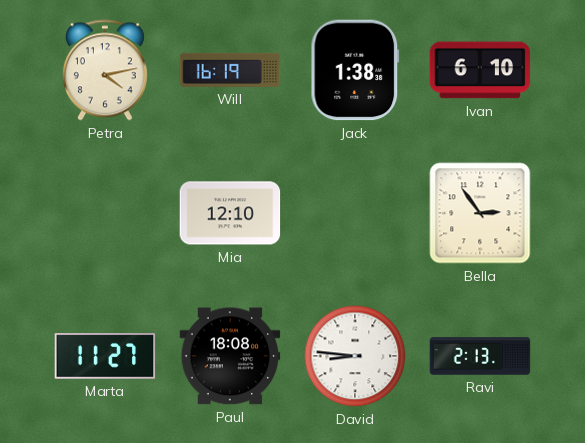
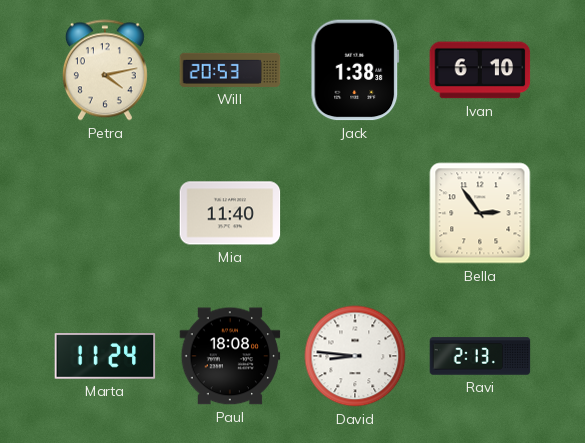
Will: 16:19 -> 20:53 (230, 70)
Mia: 12:10 -> 11:40 (230, 213)
Marta: 11:27 -> 11:24 (105, 357)
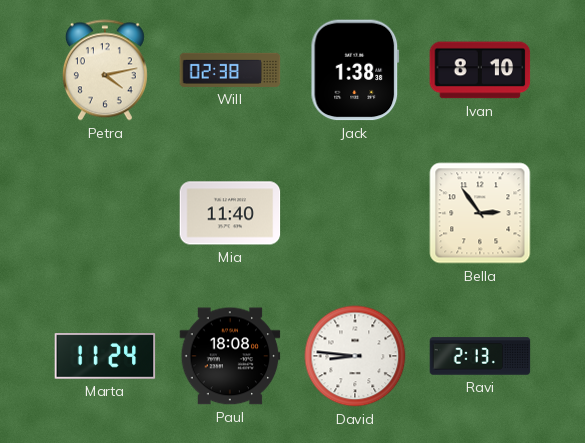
Will: 20:53 -> 02:38 (230, 70)
Ivan: 6:10 -> 8:10 (480, 70)
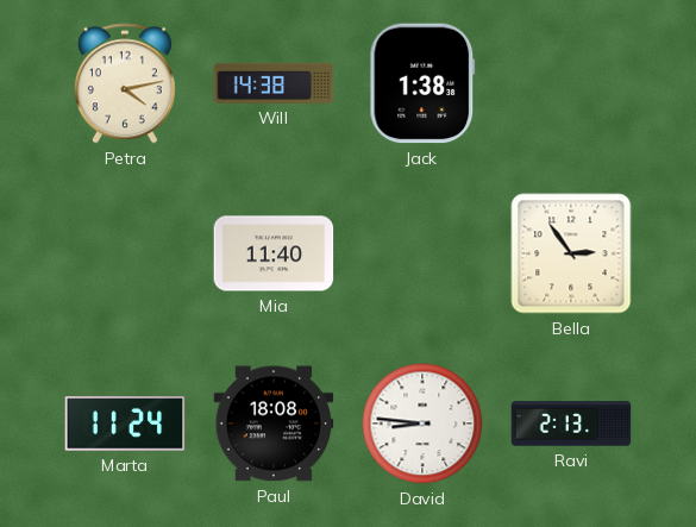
Will: 02:38 -> 14:38 (274, 83)
Ivan: 8:10 -> none (480, 70)
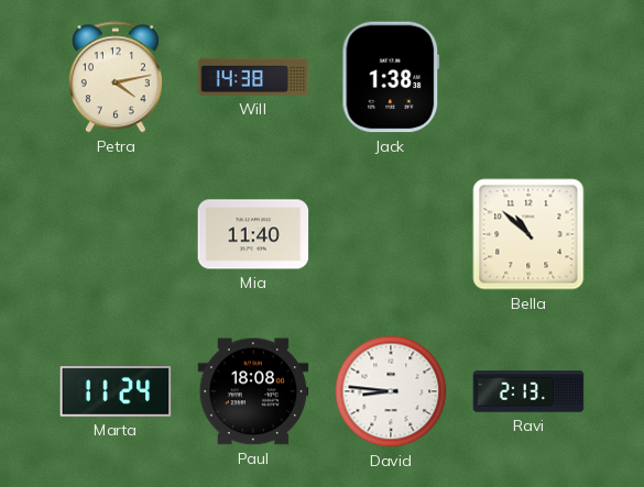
Bella: 2:54 -> 10:52 (528, 234)
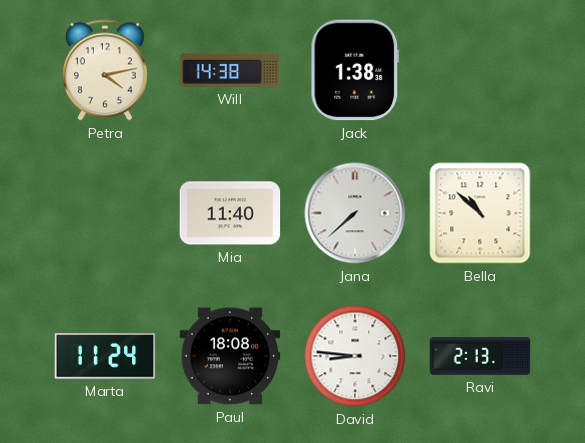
Jana: none -> 7:38 (355, 213)
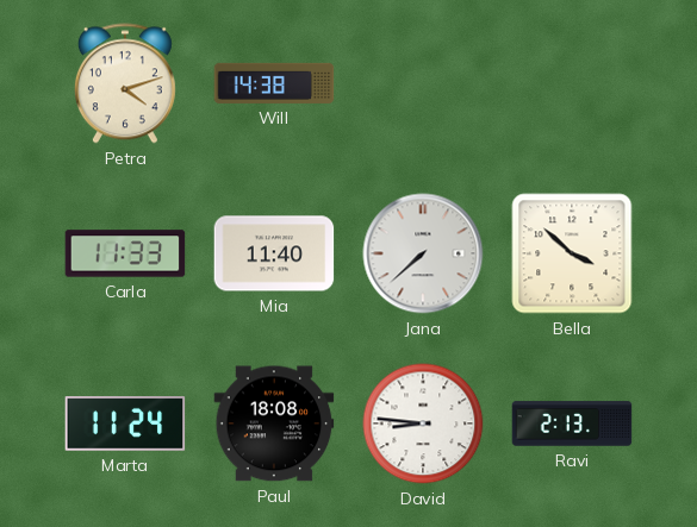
Petra: 4:13 -> 4:12 (125, 83)
Jack: 1:38 -> none (355, 70)
Carla: none -> 11:33 (125, 253)
Bella: 10:52 -> 3:52 (572, 253)
